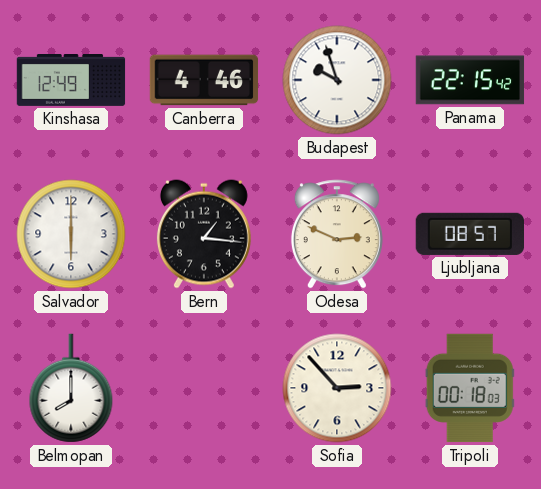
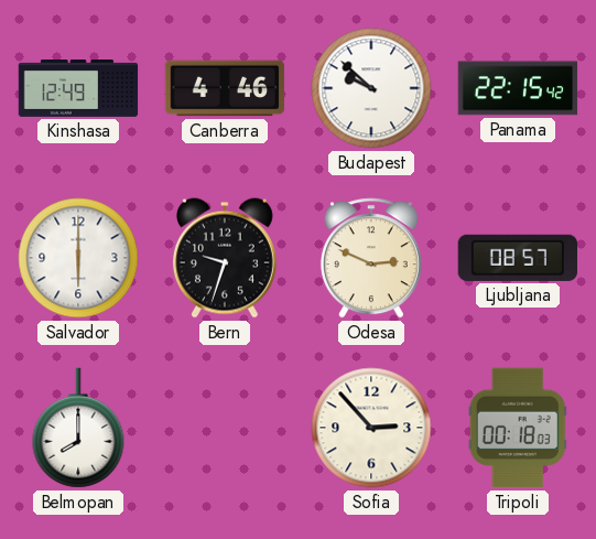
Budapest: 9:57 -> 9:52 (371, 88)
Bern: 1:16 -> 9:33 (225, 258)
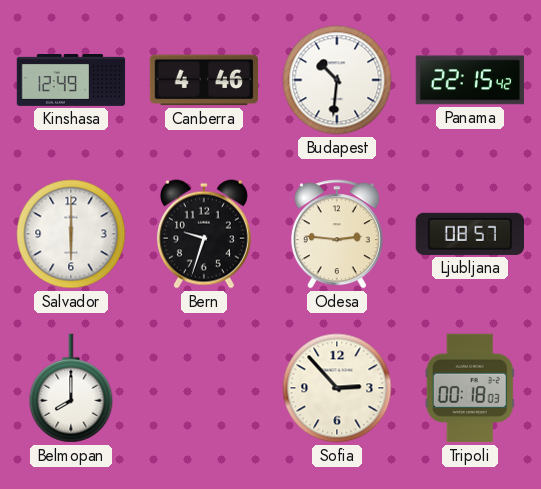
Budapest: 9:52 -> 10:31 (337, 80)
Odesa: 2:49 -> 2:46 (337, 234)
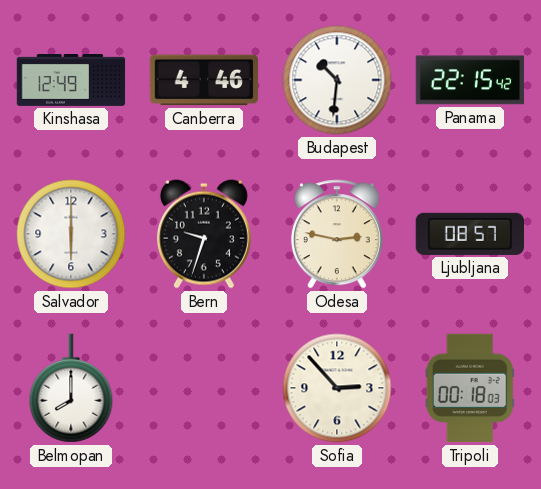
Odesa: 2:46 -> 2:47 (337, 234)
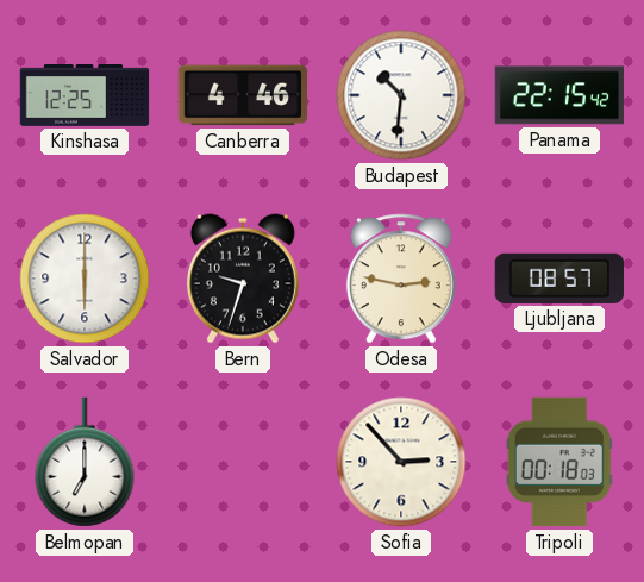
Kinshasa: 12:49 -> 12:25 (85, 96)
Belmopan: 8:00 -> 7:00 (85, 462)
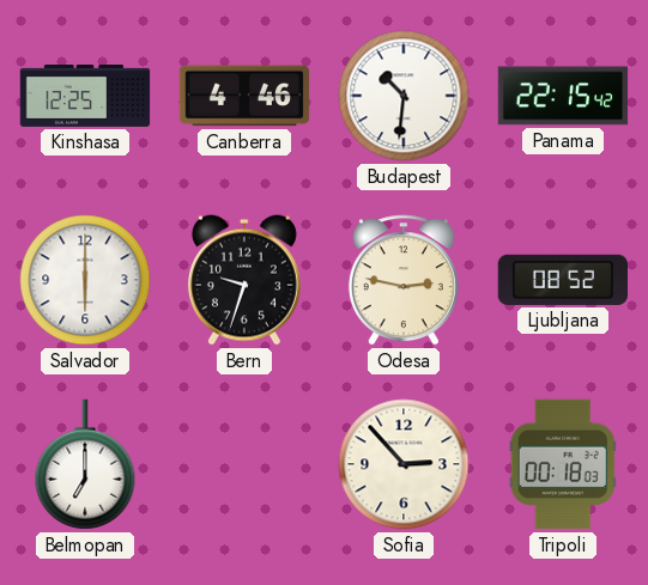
Ljubljana: 08:57 -> 08:52 (562, 280)
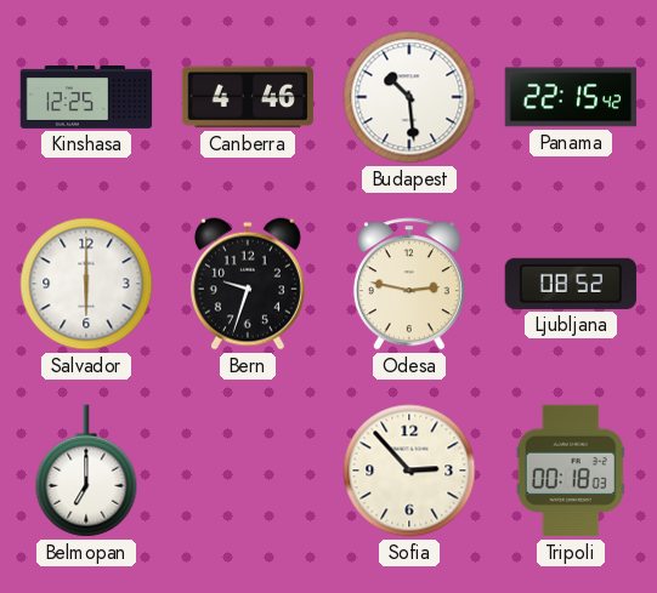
Budapest: 10:31 -> 10:29 (409, 97)
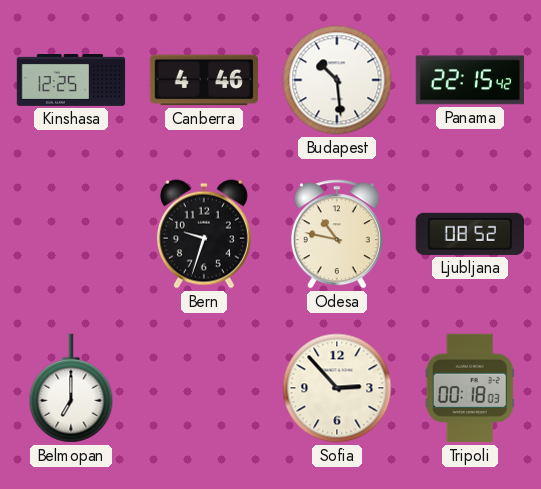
Salvador: 6:00 -> none (86, 284)
Odesa: 2:47 -> 10:47 (337, 234)
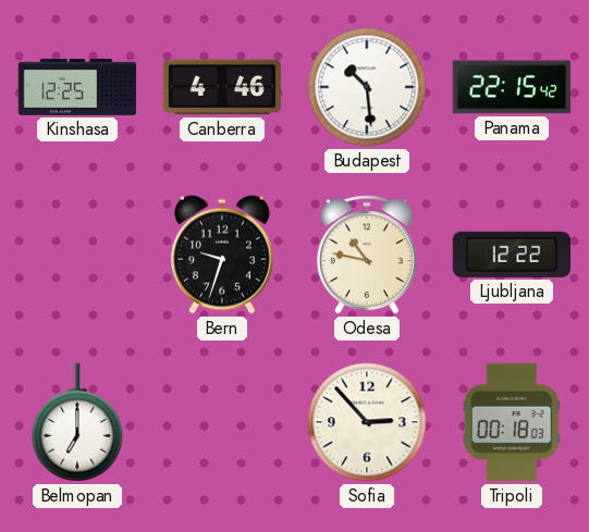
Ljubljana: 08:52 -> 12:22 (511, 255)
